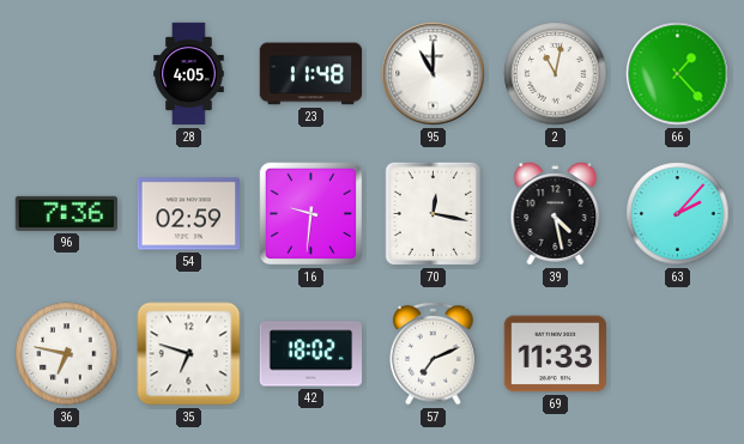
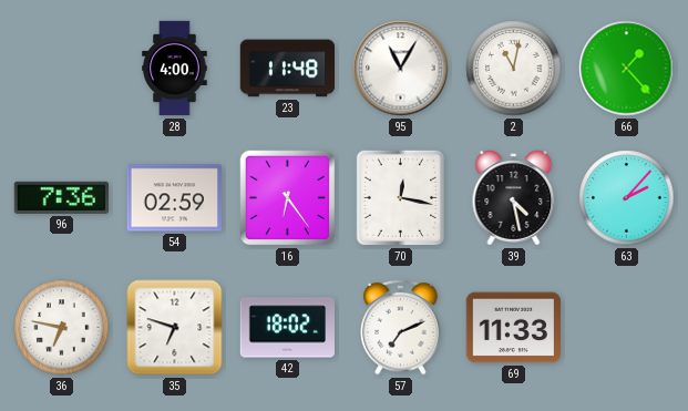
28: 4:05 -> 4:00 (175, 69)
95: 11:00 -> 11:05 (401, 69)
16: 9:31 -> 6:24 (288, 198)
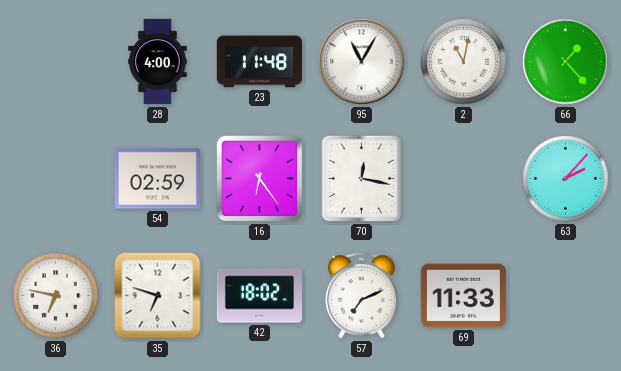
96: 7:36 -> none (61, 197)
39: 4:28 -> none (514, 198)
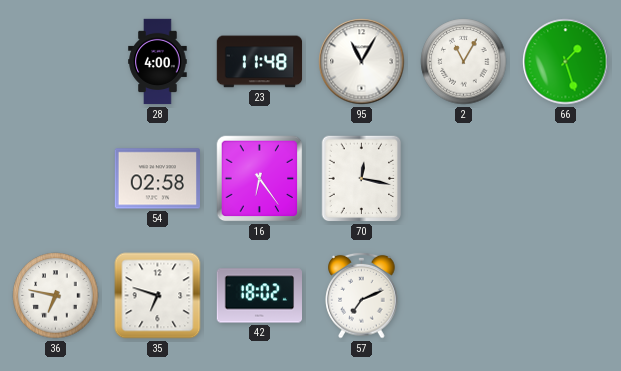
2: 11:02 -> 11:05 (464, 62)
66: 1:23 -> 1:27 (566, 62)
54: 02:59 -> 02:58 (157, 179)
63: 2:07 -> none (566, 179)
69: 11:33 -> none (463, 296)
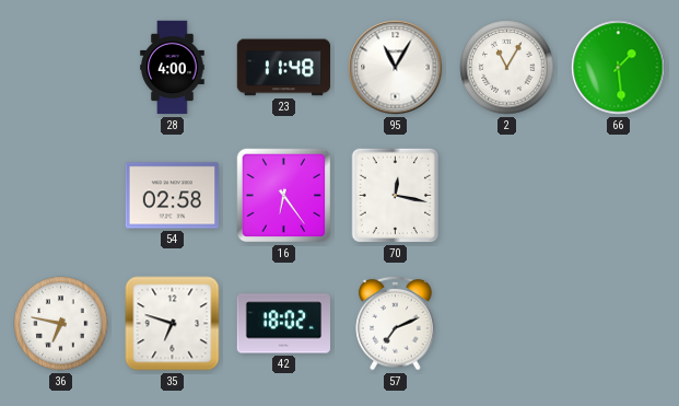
66: 1:27 -> 1:29 (619, 68)
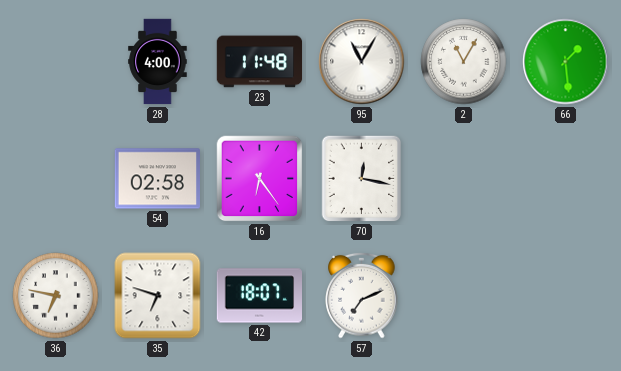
42: 18:02 -> 18:07 (260, 296)
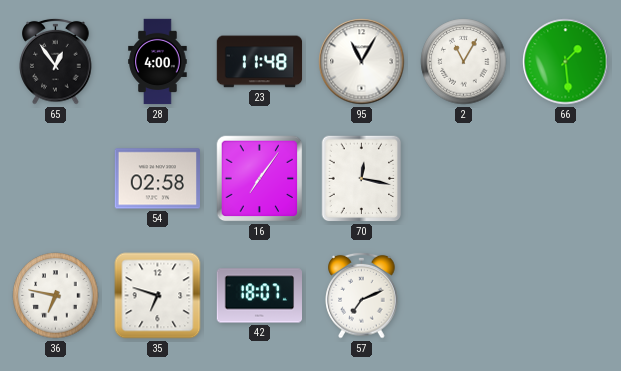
65: none -> 12:54 (56, 61)
16: 6:24 -> 7:06 (260, 179)
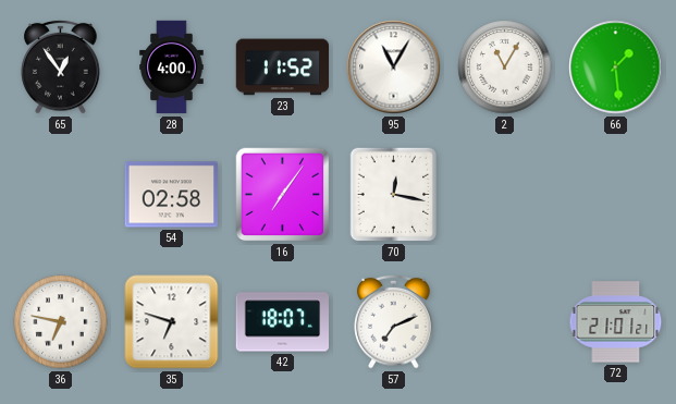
23: 11:48 -> 11:52 (283, 68)
72: none -> 21:01 (616, 322)
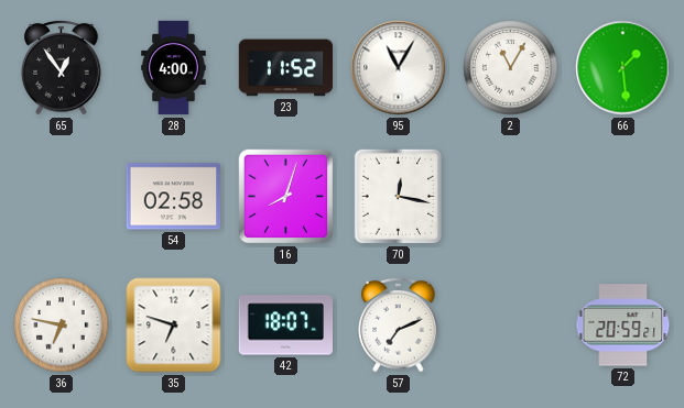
16: 7:06 -> 8:03 (286, 197)
72: 21:01 -> 20:59 (623, 326)
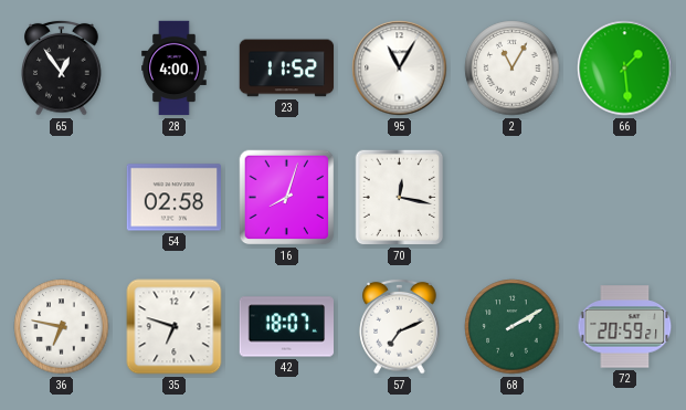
68: none -> 2:10 (513, 327)
